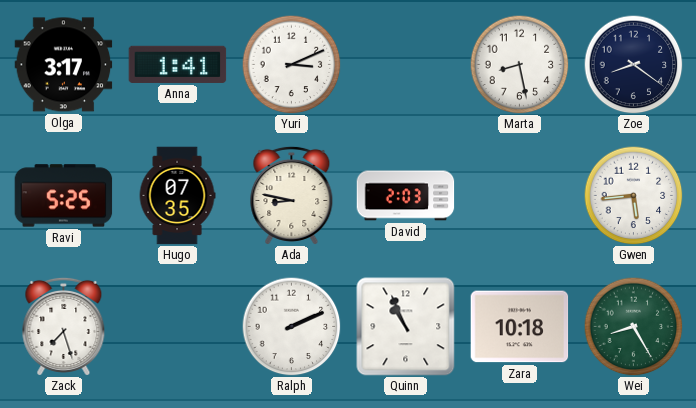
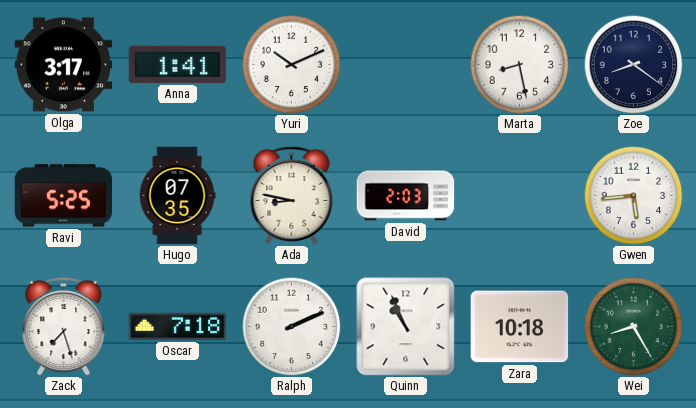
Yuri: 3:11 -> 10:11 (292, 65)
Oscar: none -> 7:18 (178, 326)
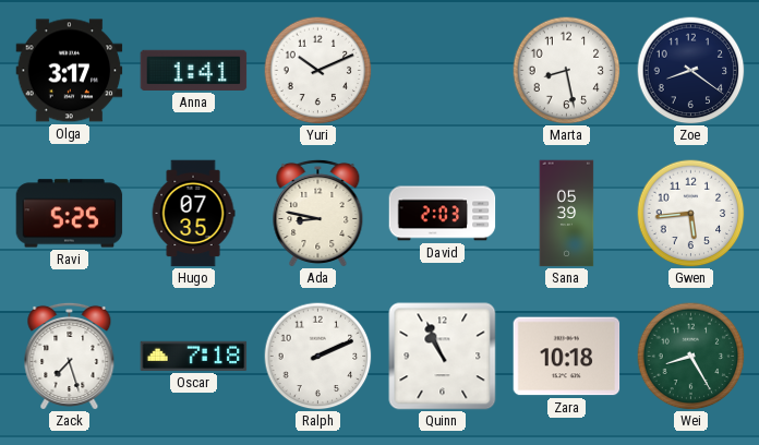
Sana: none -> 05:39 (567, 214)
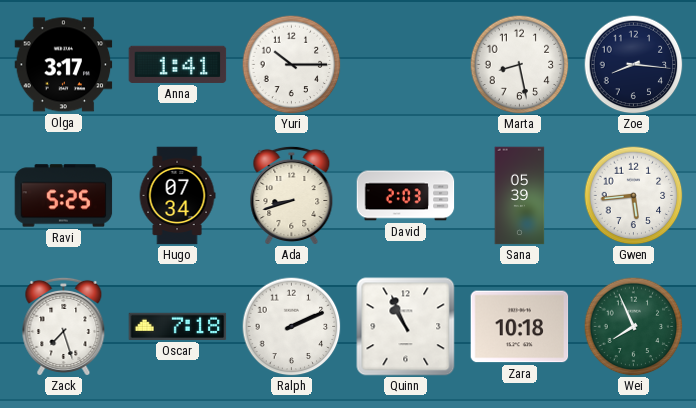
Yuri: 10:11 -> 10:15 (292, 65)
Zoe: 8:21 -> 8:16 (634, 65)
Hugo: 07:35 -> 07:34 (177, 196)
Ada: 8:47 -> 8:42 (292, 195)
Wei: 8:25 -> 7:56 (634, 327)
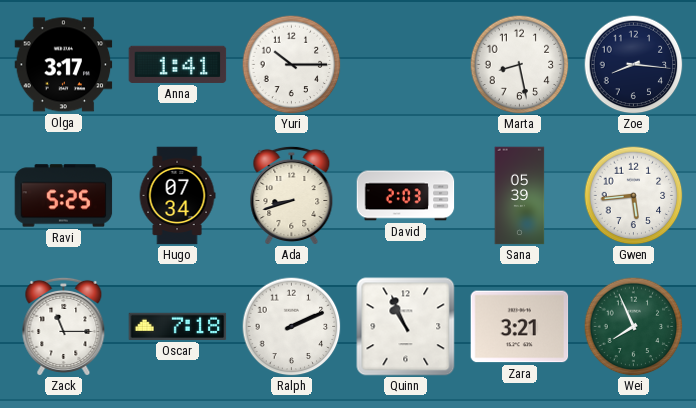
Zack: 7:27 -> 11:15 (64, 326)
Zara: 10:18 -> 3:21 (520, 327)
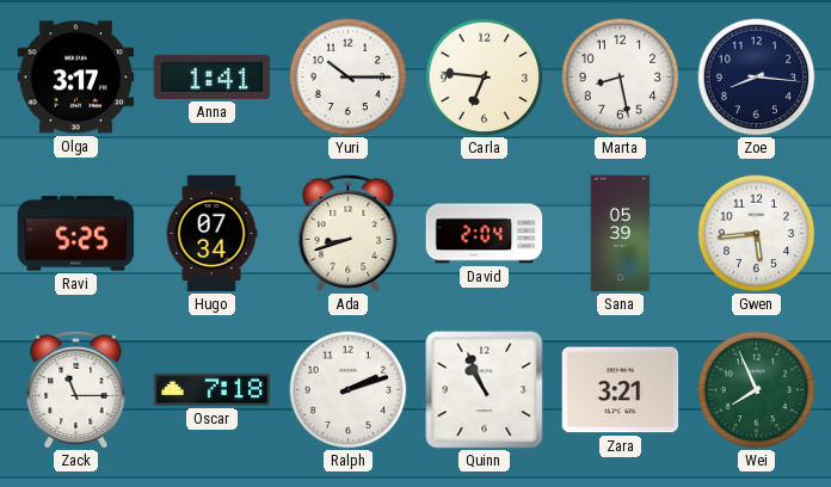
Carla: none -> 6:46 (485, 78)
David: 2:03 -> 2:04 (485, 234)
Ralph: 2:11 -> 2:12 (349, 390)
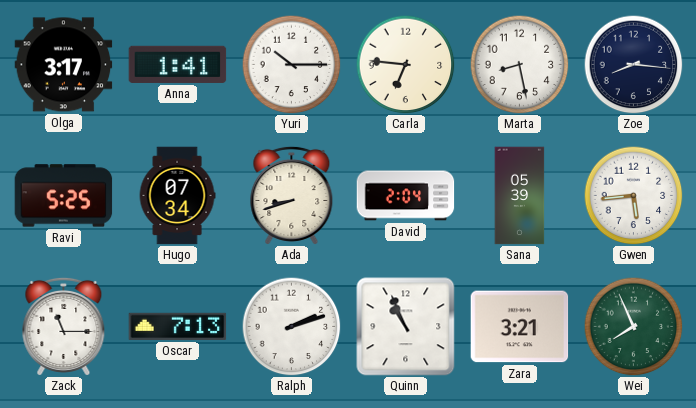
Oscar: 7:18 -> 7:13 (178, 326)
